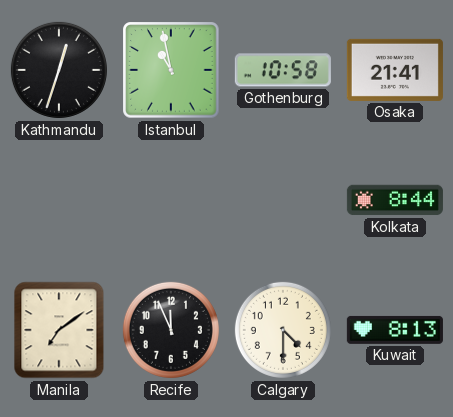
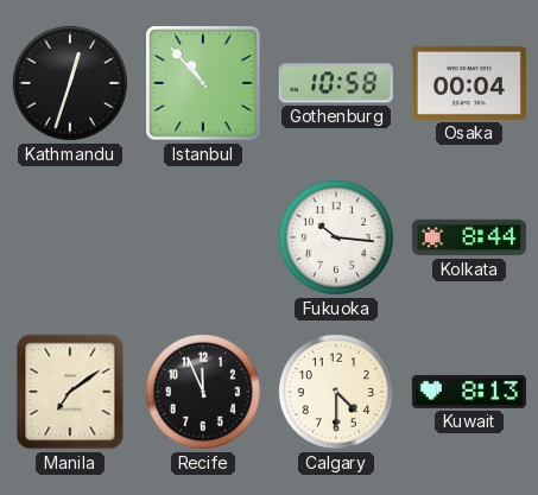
Istanbul: 10:58 -> 10:53 (203, 83)
Osaka: 21:41 -> 00:04 (469, 83)
Fukuoka: none -> 10:16 (336, 237)
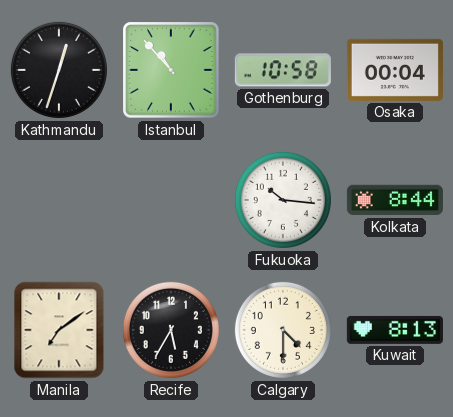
Recife: 11:56 -> 5:35 (171, 330)
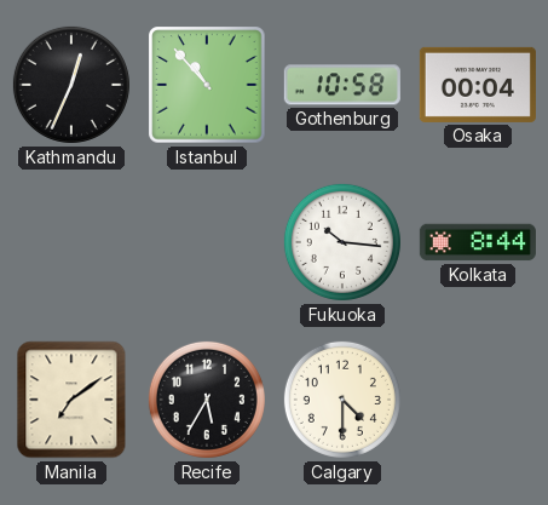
Kathmandu: 12:33 -> 12:34 (71, 85)
Kuwait: 8:13 -> none (395, 330)
